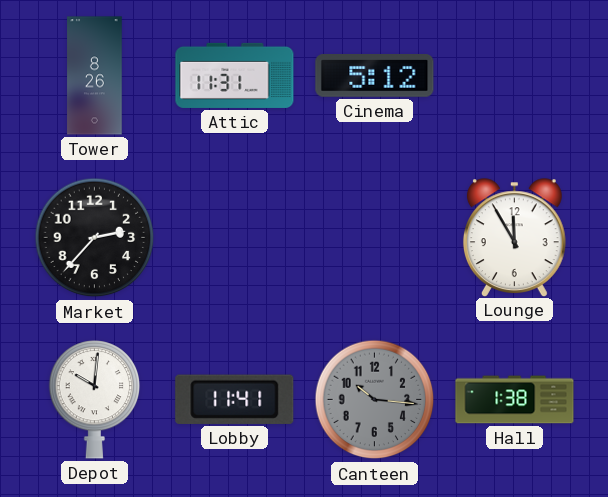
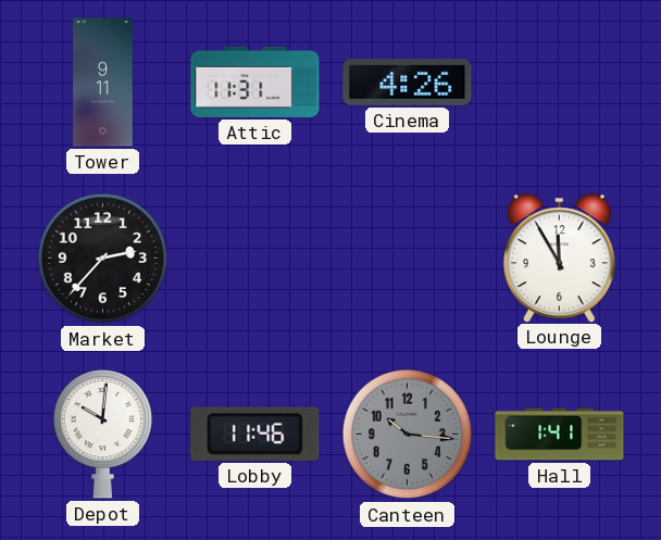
Tower: 8:26 -> 9:11 (103, 83)
Cinema: 5:12 -> 4:26 (408, 83)
Lobby: 11:41 -> 11:46 (255, 434)
Hall: 1:38 -> 1:41 (560, 435)
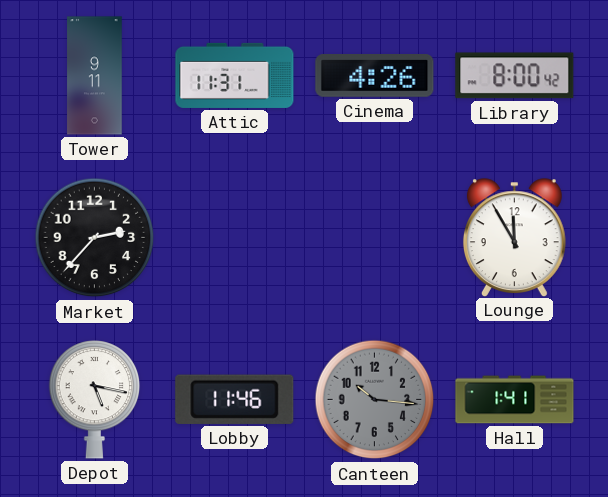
Library: none -> 8:00 (515, 76)
Depot: 10:01 -> 5:17 (95, 400)
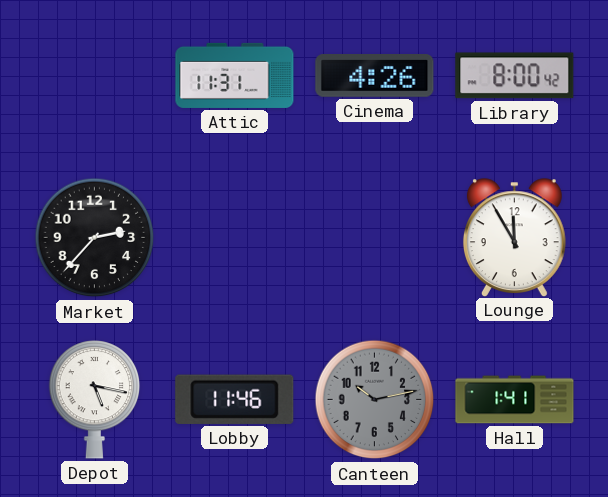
Tower: 9:11 -> none (95, 76)
Canteen: 10:16 -> 10:13 (375, 400)
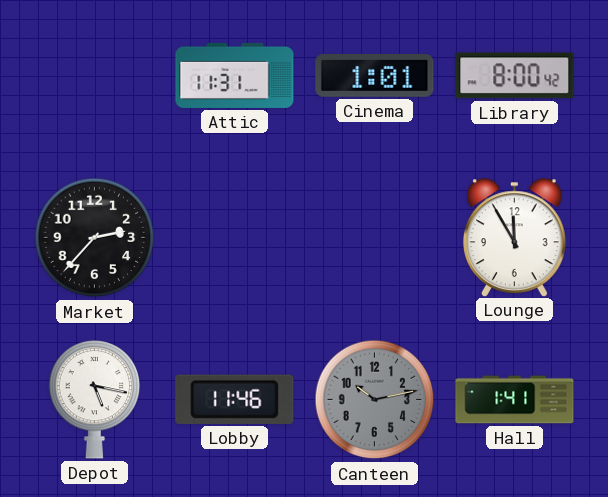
Cinema: 4:26 -> 1:01 (375, 76)
